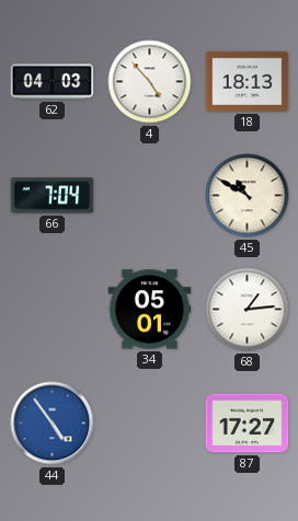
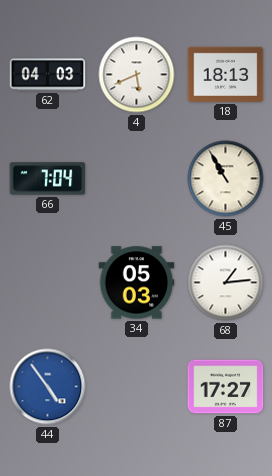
4: 4:53 -> 5:41 (137, 75)
45: 10:50 -> 10:55 (226, 179)
34: 05:01 -> 05:03 (137, 283)
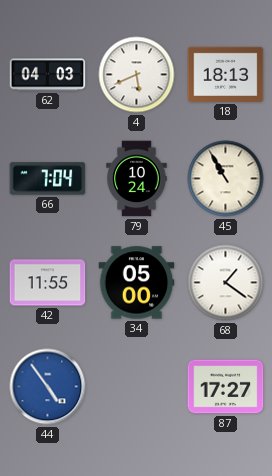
79: none -> 10:24 (137, 179)
42: none -> 11:55 (48, 283)
34: 05:03 -> 05:00 (137, 283)
68: 1:14 -> 1:21 (226, 283)
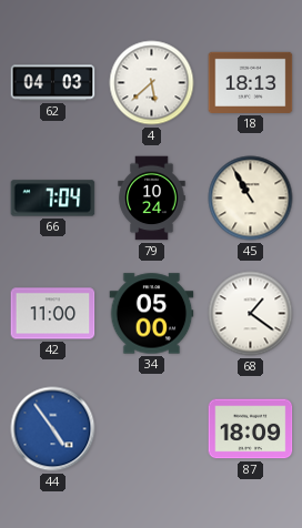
4: 5:41 -> 5:38 (152, 83)
42: 11:55 -> 11:00 (53, 314)
87: 17:27 -> 18:09 (251, 429)
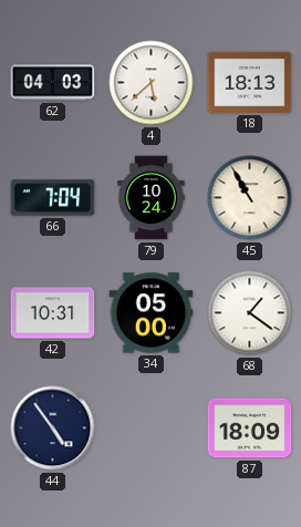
42: 11:00 -> 10:31 (53, 313)
44 dial: blue -> navy (53, 428)
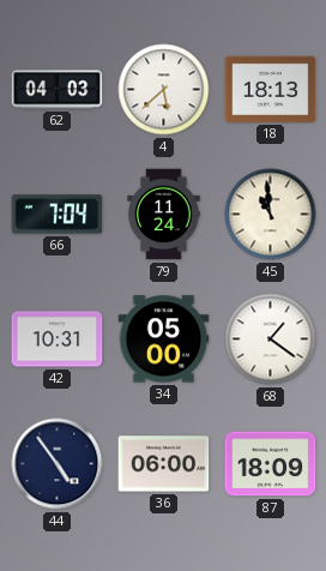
79: 10:24 -> 11:24 (164, 215)
45: 10:55 -> 10:59 (271, 215)
36: none -> 06:00 (164, 464)
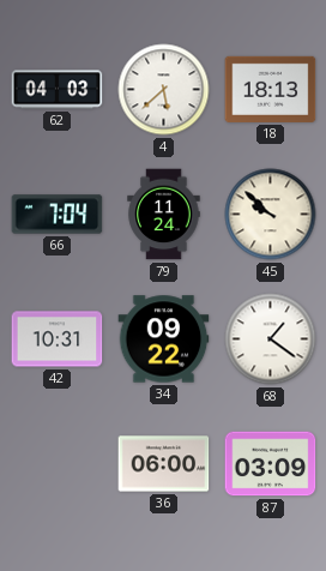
45: 10:59 -> 9:52 (271, 215)
34: 05:00 -> 09:22 (164, 339)
44: 4:54 -> none (58, 464)
87: 18:09 -> 03:09 (271, 464)
